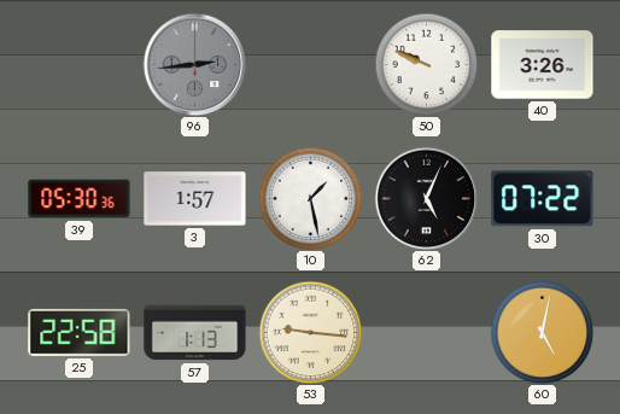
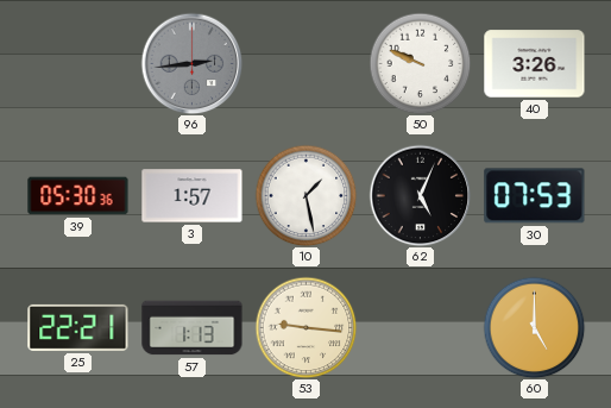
30: 07:22 -> 07:53 (535, 196)
25: 22:58 -> 22:21 (78, 327)
60: 5:02 -> 5:00 (534, 327)
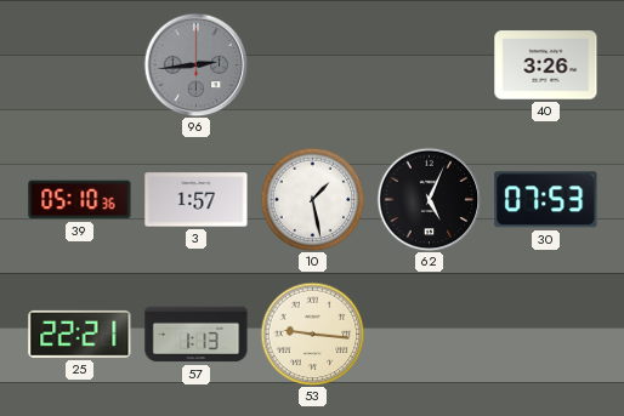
50: 9:49 -> none (420, 63)
39: 05:30 -> 05:10 (80, 200)
60: 5:00 -> none (534, 327)
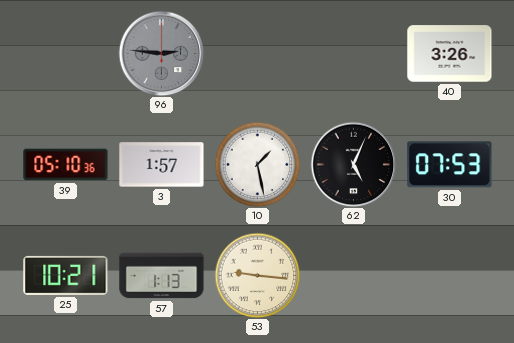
96: 2:44 -> 2:46 (161, 53)
25: 22:21 -> 10:21 (66, 275)
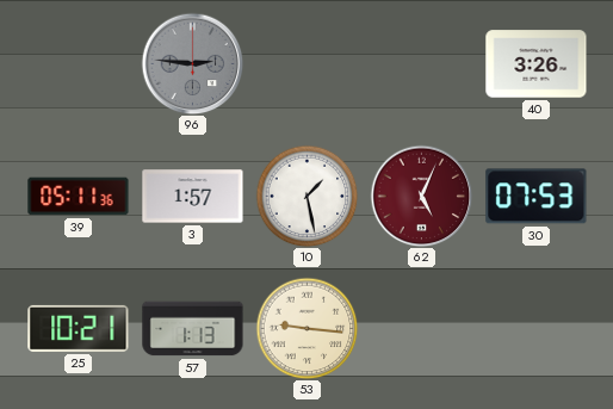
39: 05:10 -> 05:11 (79, 197)
62 dial: black -> burgundy (421, 196)
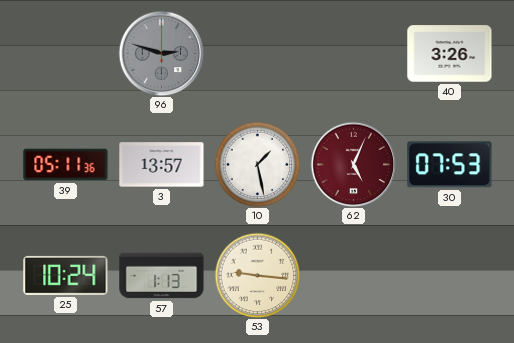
96: 2:46 -> 2:48 (161, 53)
3: 1:57 -> 13:57 (162, 165)
25: 10:21 -> 10:24 (66, 275)
